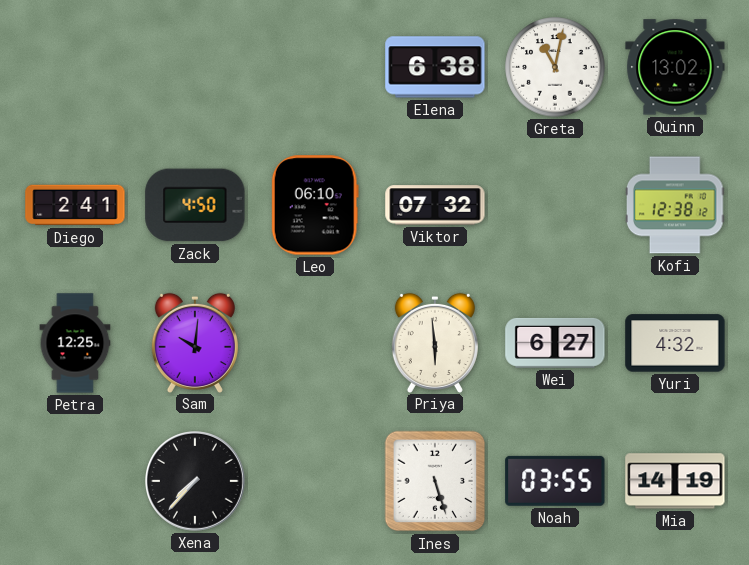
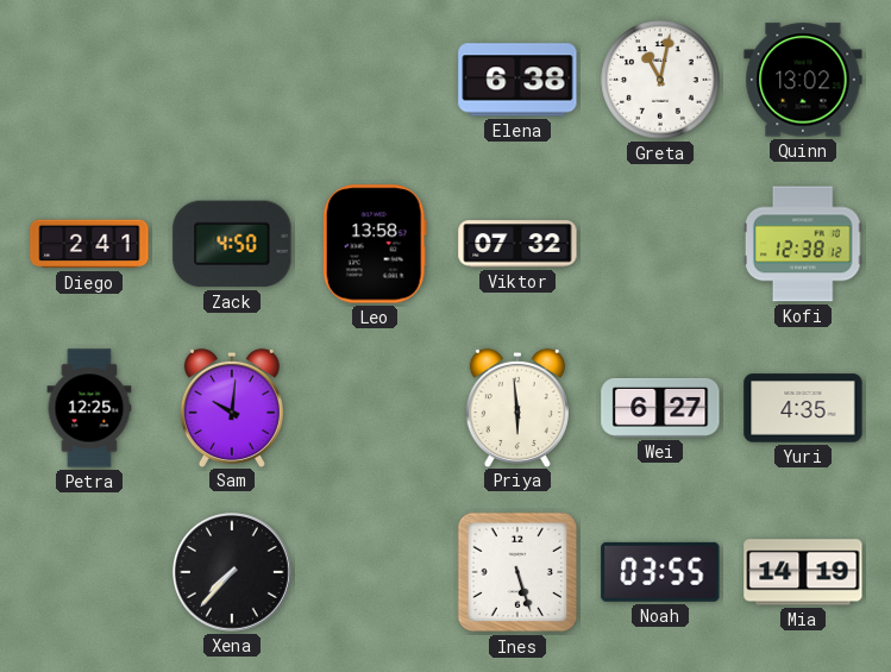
Leo: 06:10 -> 13:58 (375, 244)
Yuri: 4:32 -> 4:35 (803, 408)
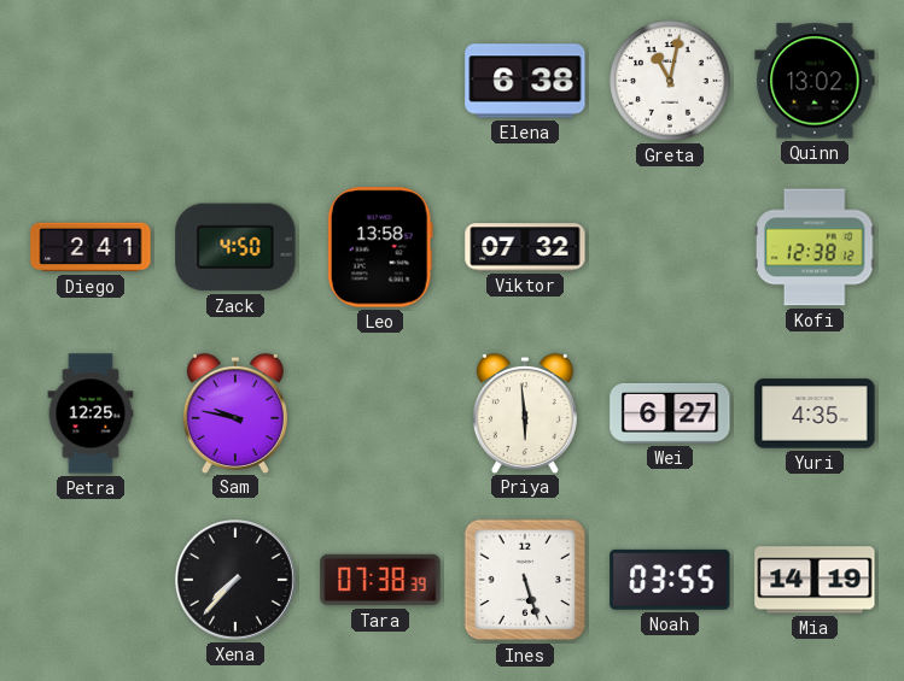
Sam: 10:01 -> 9:47 (235, 412)
Tara: none -> 07:38 (380, 580)
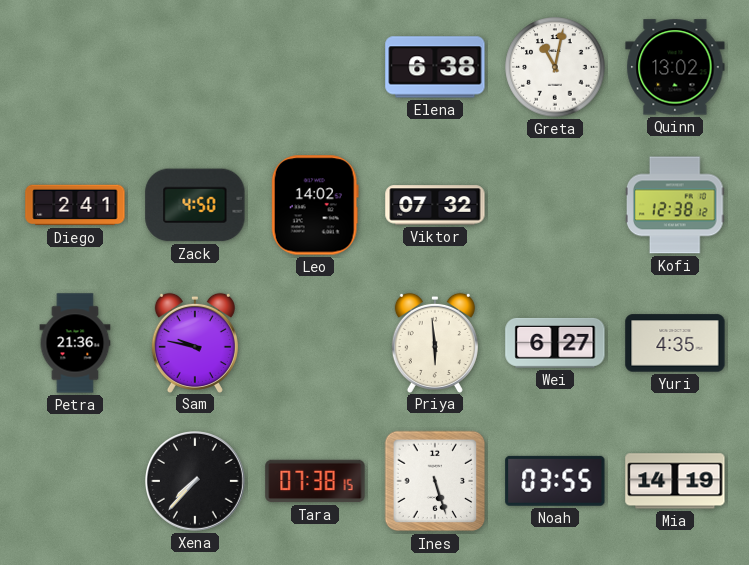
Leo: 13:58 -> 14:02 (315, 205)
Petra: 12:25 -> 21:36 (75, 343)
Tara: 07:38:39 -> 07:38:15 (315, 481)
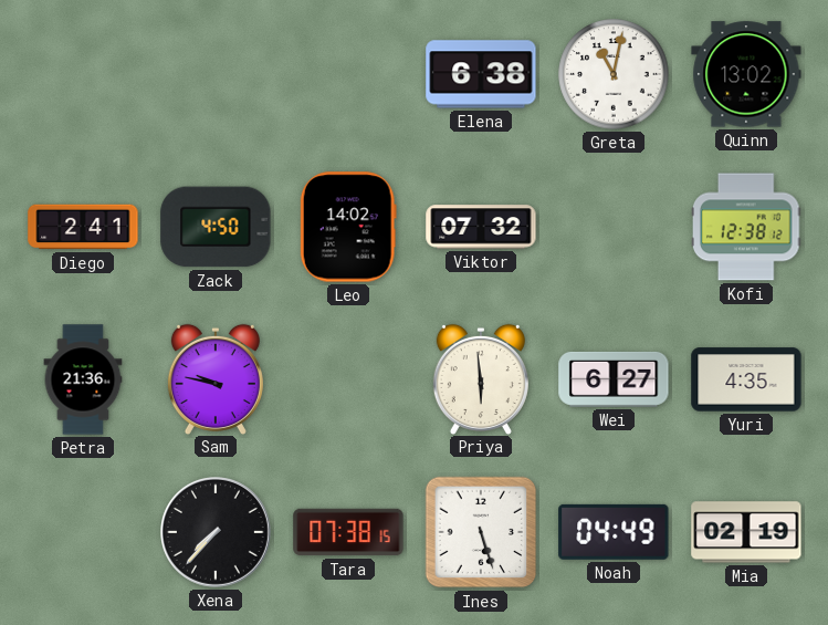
Noah: 03:55 -> 04:49 (614, 532)
Mia: 14:19 -> 02:19 (746, 532)
